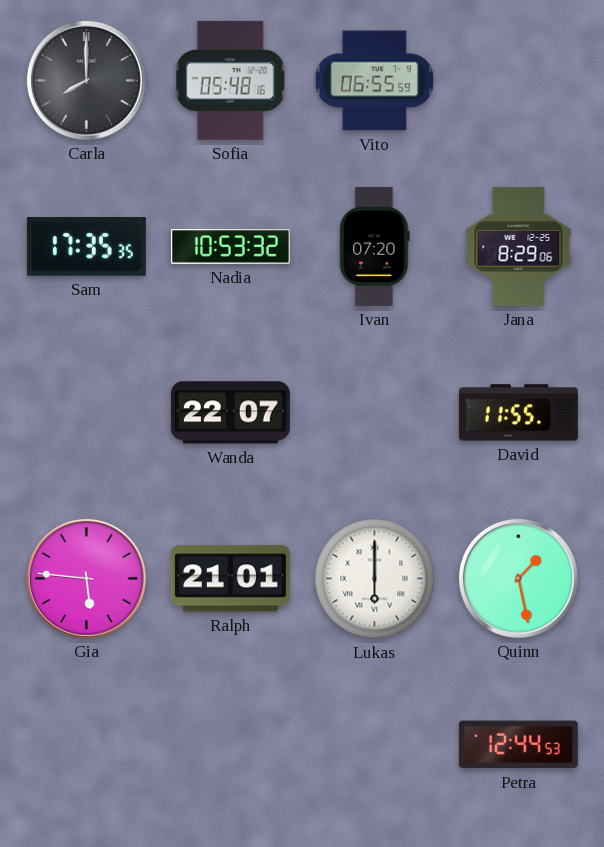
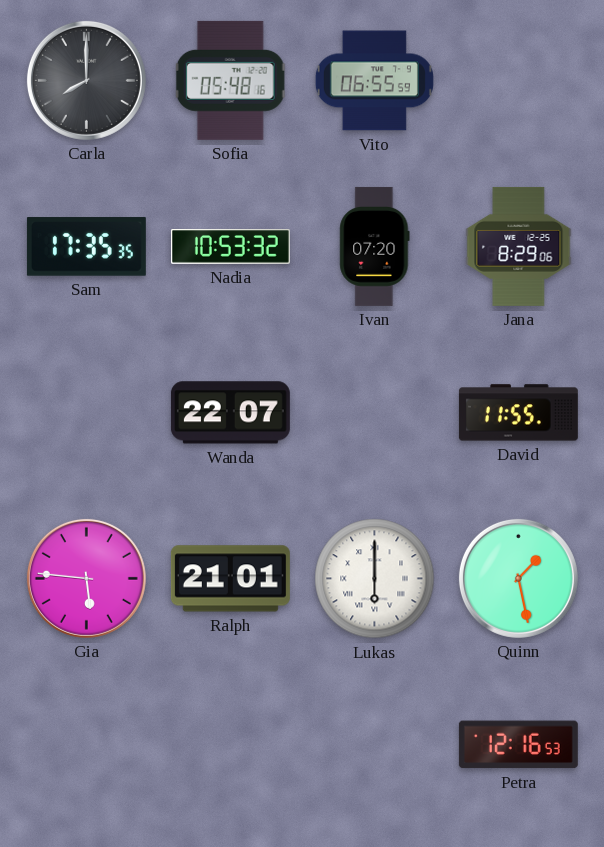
Petra: 12:44 -> 12:16 (518, 745)
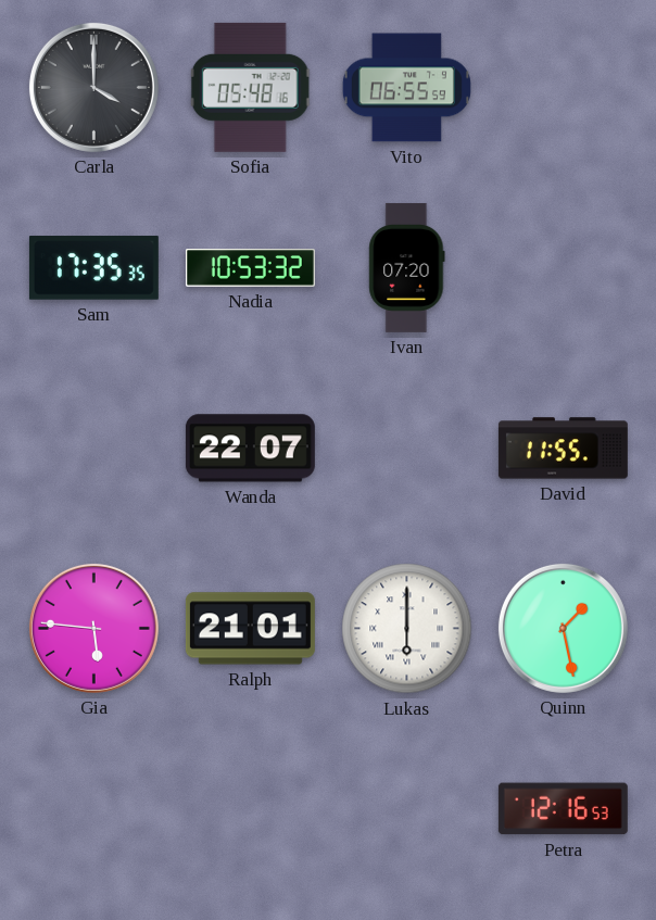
Carla: 8:00 -> 4:00 (93, 87)
Jana: 8:29 -> none (519, 246)
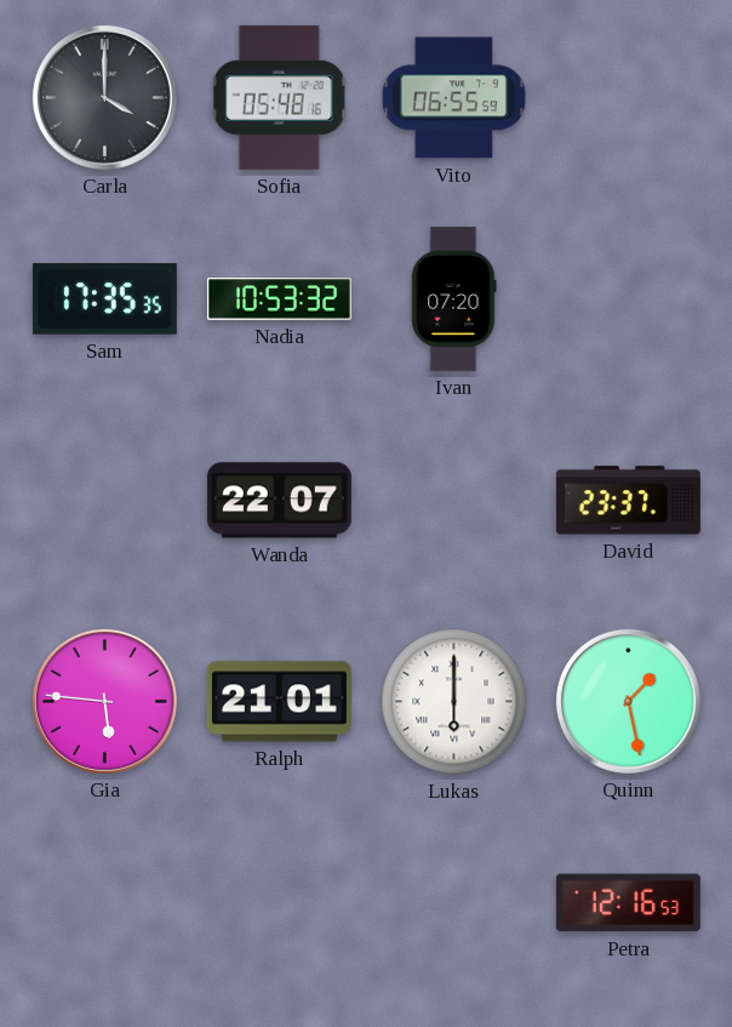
David: 11:55 -> 23:37 (628, 501)
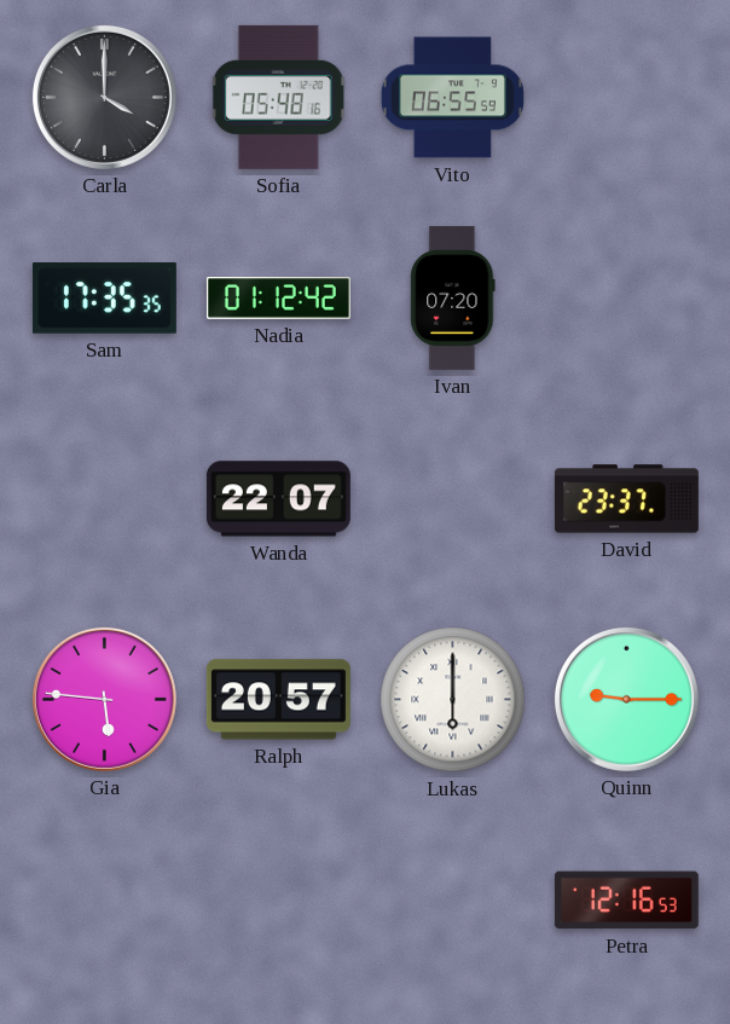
Nadia: 10:53 -> 01:12 (278, 299)
Ralph: 21:01 -> 20:57 (278, 700)
Quinn: 1:28 -> 9:15 (626, 699)
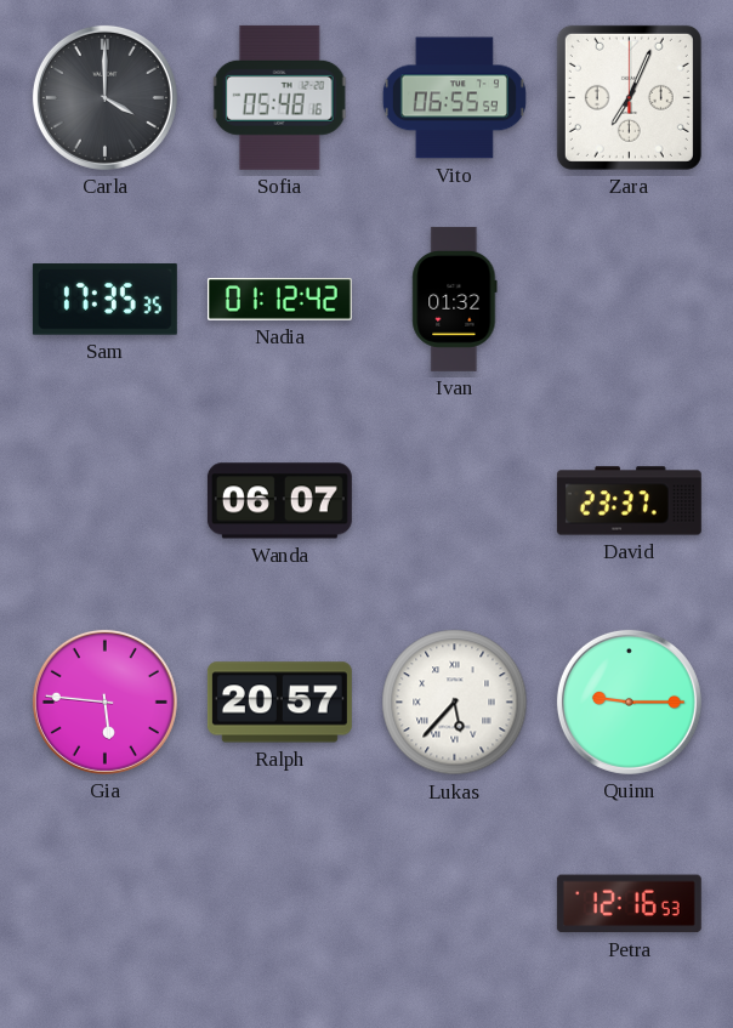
Zara: none -> 7:04 (629, 97)
Ivan: 07:20 -> 01:32 (455, 299)
Wanda: 22:07 -> 06:07 (279, 501)
Lukas: 6:00 -> 5:37 (455, 703)
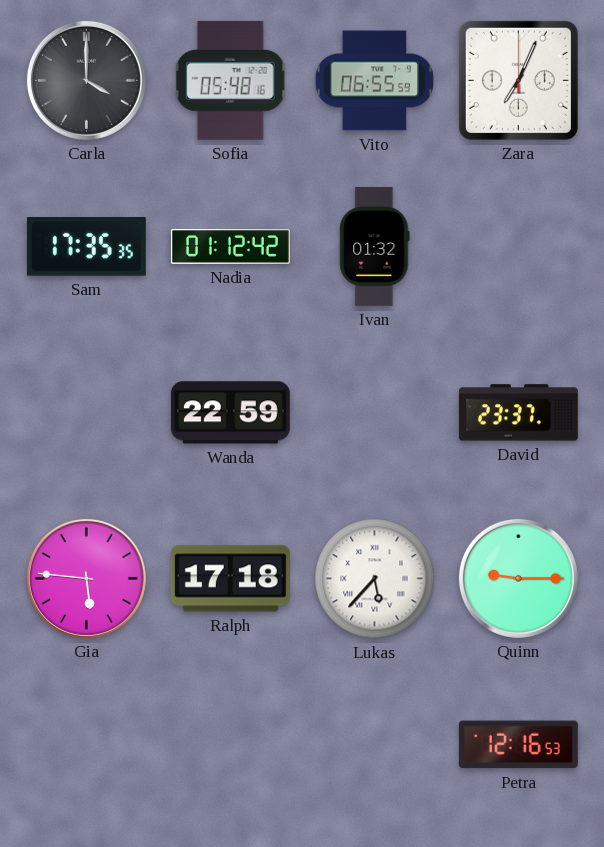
Wanda: 06:07 -> 22:59 (230, 413)
Ralph: 20:57 -> 17:18 (230, 579)
